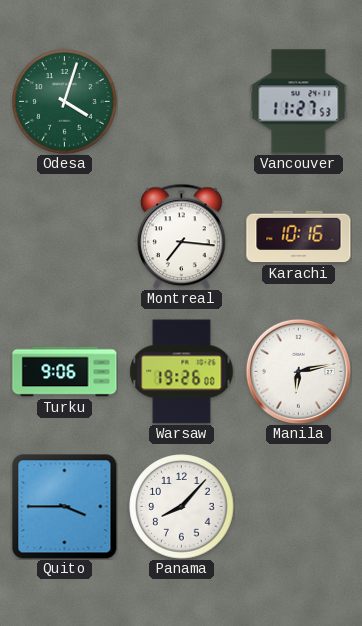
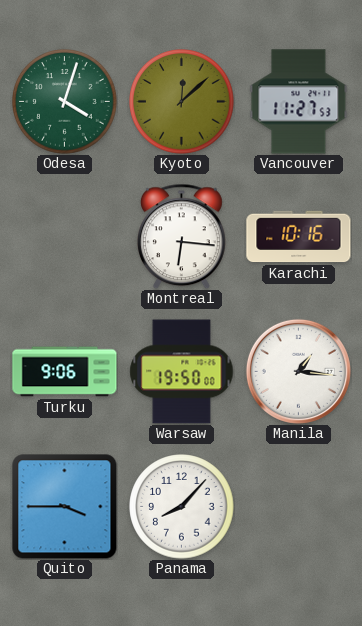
Kyoto: none -> 12:08 (182, 102)
Montreal: 7:16 -> 6:16 (181, 236)
Warsaw: 19:26 -> 19:50 (182, 372)
Manila: 6:13 -> 1:16 (298, 371)
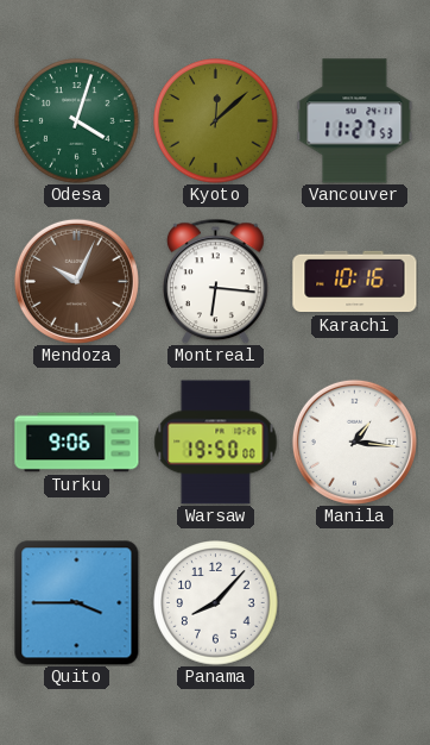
Mendoza: none -> 10:04 (76, 281)
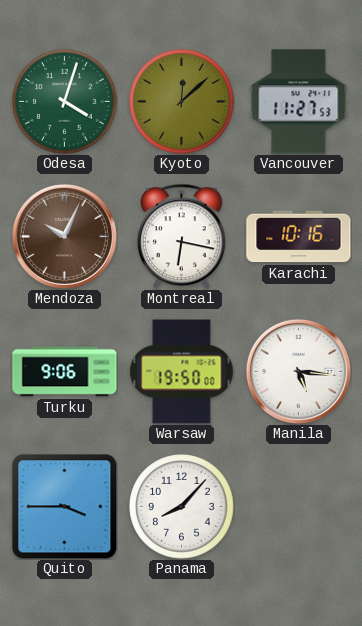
Montreal: 6:16 -> 6:17 (181, 236)
Manila: 1:16 -> 5:16 (298, 371)
